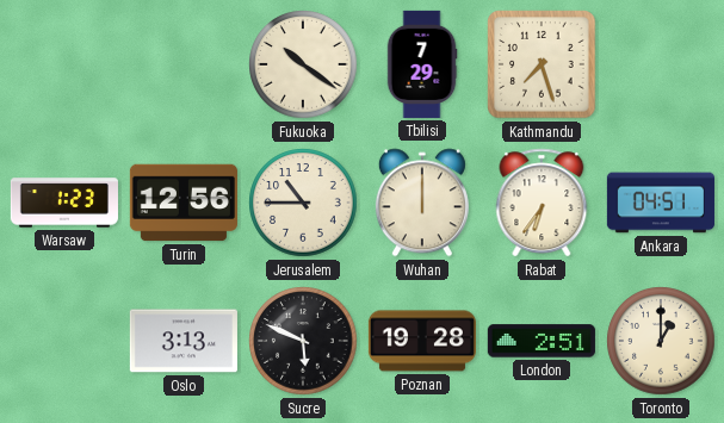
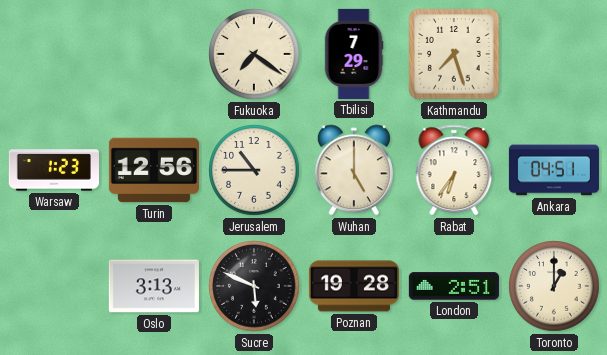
Fukuoka: 10:21 -> 7:21 (254, 54)
Wuhan: 12:00 -> 5:00 (354, 170)
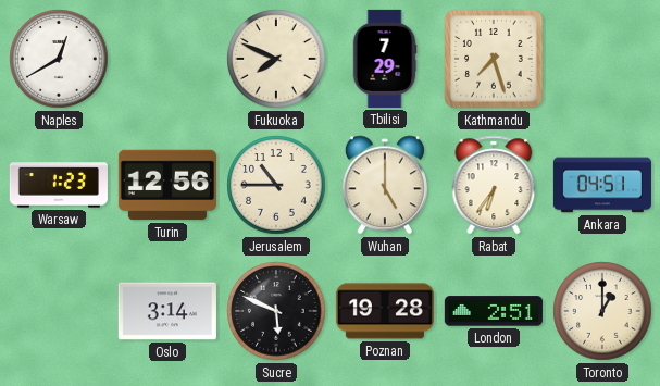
Naples: none -> 12:40 (59, 59)
Fukuoka: 7:21 -> 7:49 (276, 59)
Oslo: 3:13 -> 3:14 (167, 311)
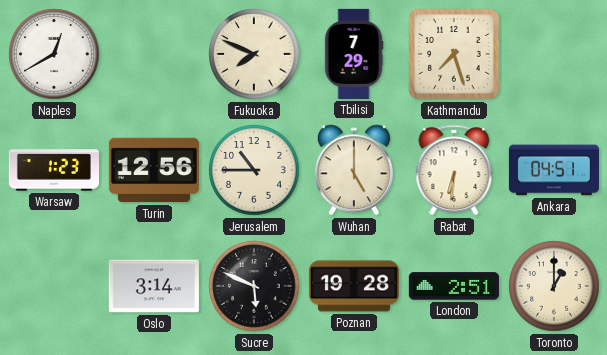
Rabat: 6:36 -> 6:31 (454, 170)
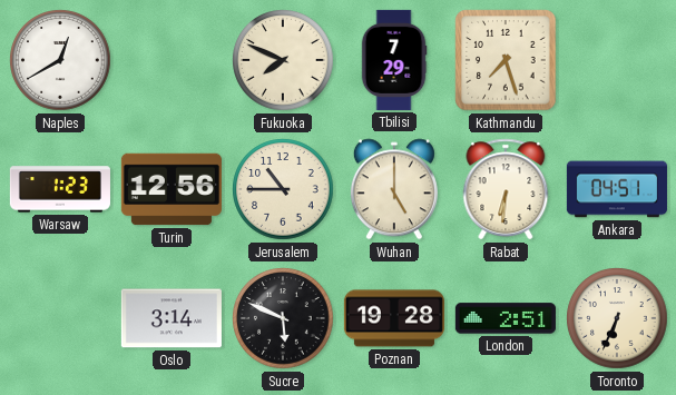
Toronto: 1:00 -> 6:34 (617, 318)
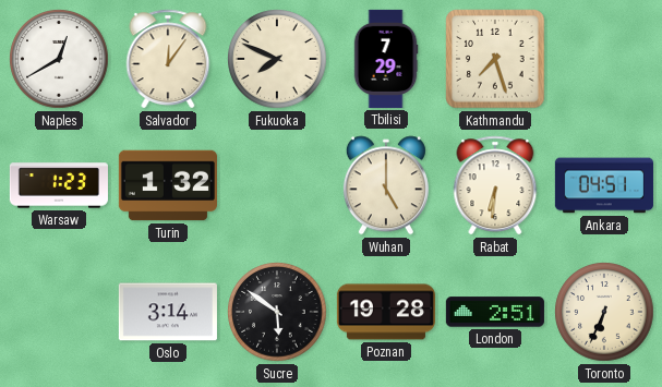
Salvador: none -> 12:06 (168, 59)
Turin: 12:56 -> 1:32 (168, 185)
Jerusalem: 10:45 -> none (283, 189)
Sucre: 5:49 -> 5:51 (277, 312)
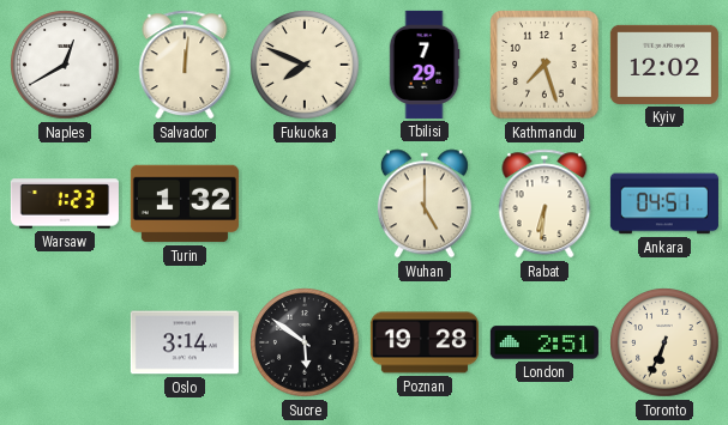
Salvador: 12:06 -> 12:01 (185, 65)
Kyiv: none -> 12:02 (664, 65)
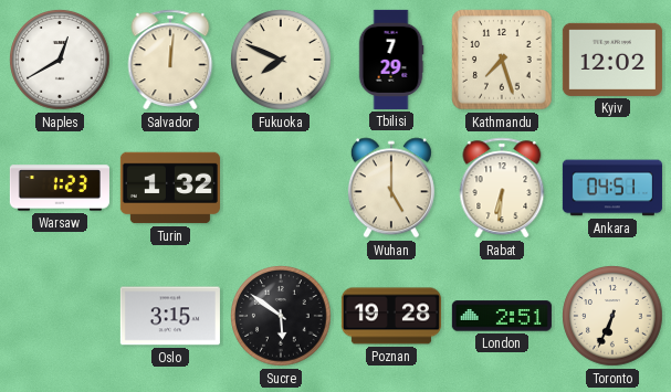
Oslo: 3:14 -> 3:15 (170, 316)
